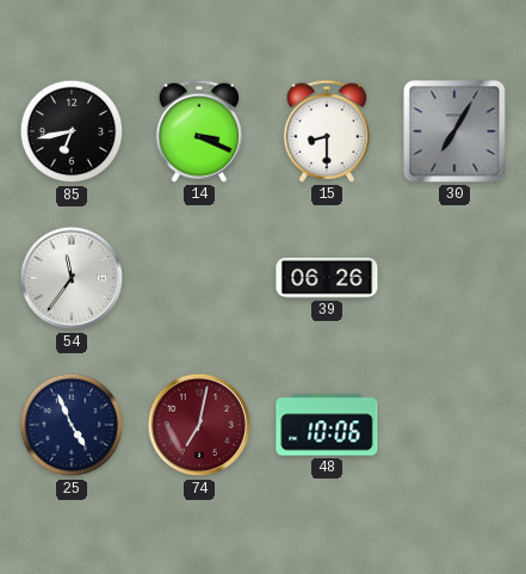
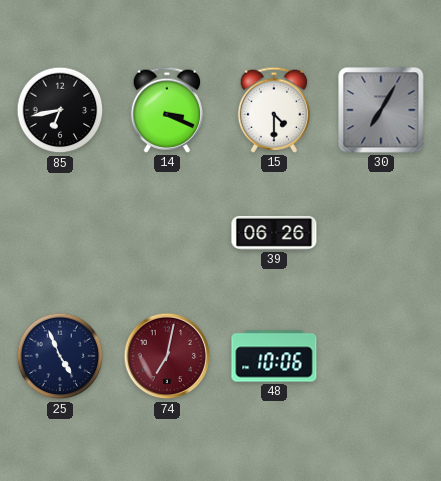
15: 8:30 -> 4:30 (273, 110)
54: 11:36 -> none (72, 278)
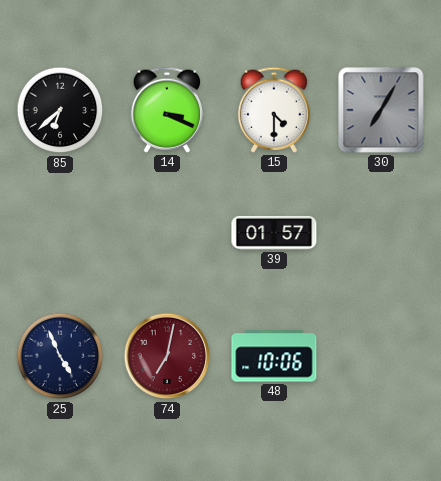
85: 6:43 -> 6:38 (60, 110)
39: 06:26 -> 01:57 (274, 233)
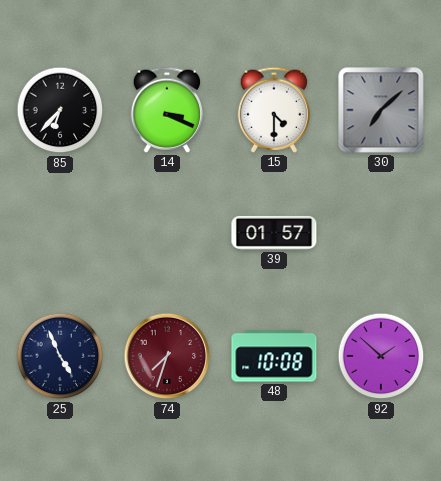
85: 6:38 -> 6:37 (60, 110)
30: 7:05 -> 7:08 (381, 110)
74: 7:02 -> 7:33 (167, 356)
48: 10:06 -> 10:08 (274, 356)
92: none -> 1:52 (381, 356)
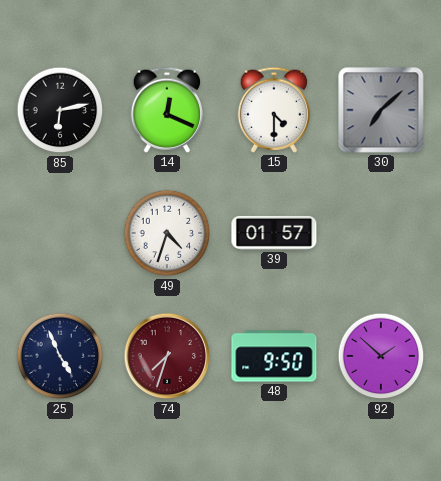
85: 6:37 -> 6:13 (60, 110)
14: 3:19 -> 12:19 (166, 110)
49: none -> 4:33 (167, 233)
48: 10:08 -> 9:50 (274, 356)
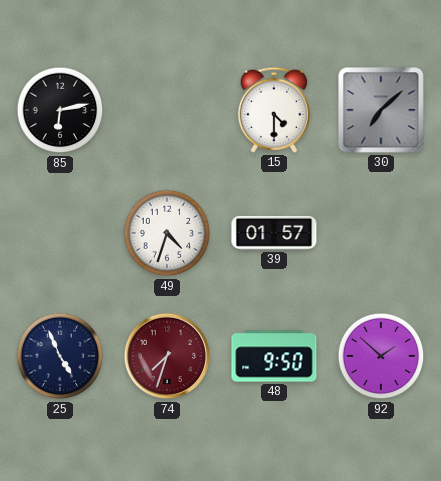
14: 12:19 -> none (166, 110)
